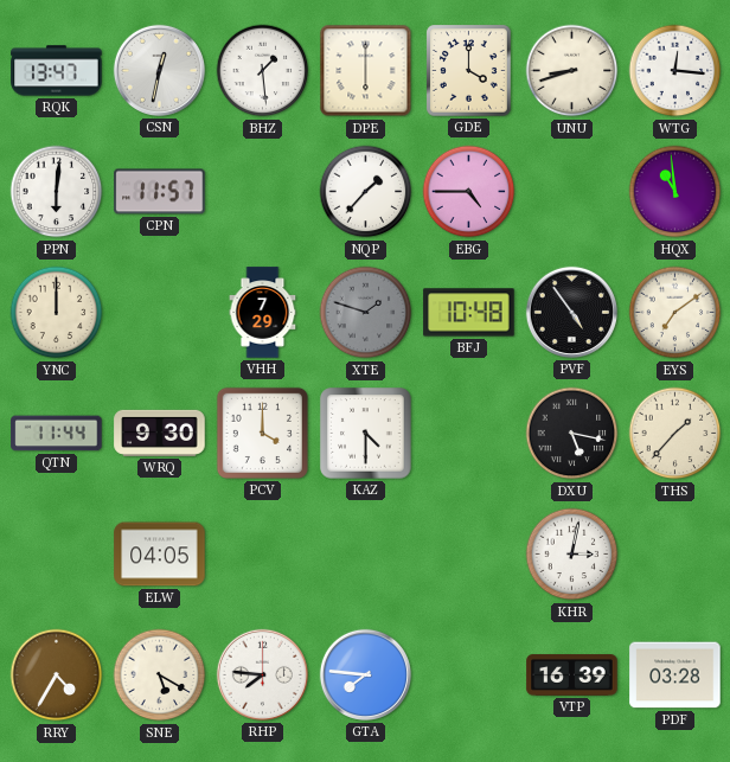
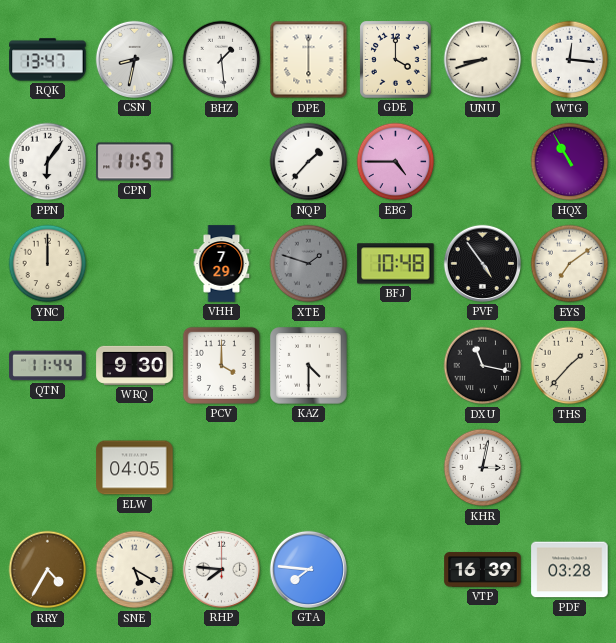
CSN: 12:32 -> 8:32 (134, 59)
PPN: 6:01 -> 6:06 (48, 162)
HQX: 10:59 -> 10:55 (570, 162)
DXU: 5:17 -> 11:17 (483, 366)
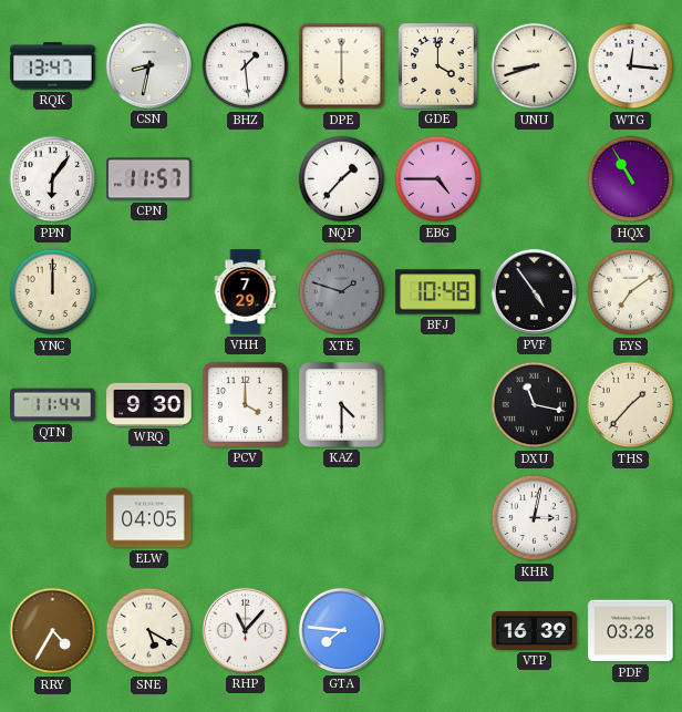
RHP: 7:46 -> 11:07 (245, 630)
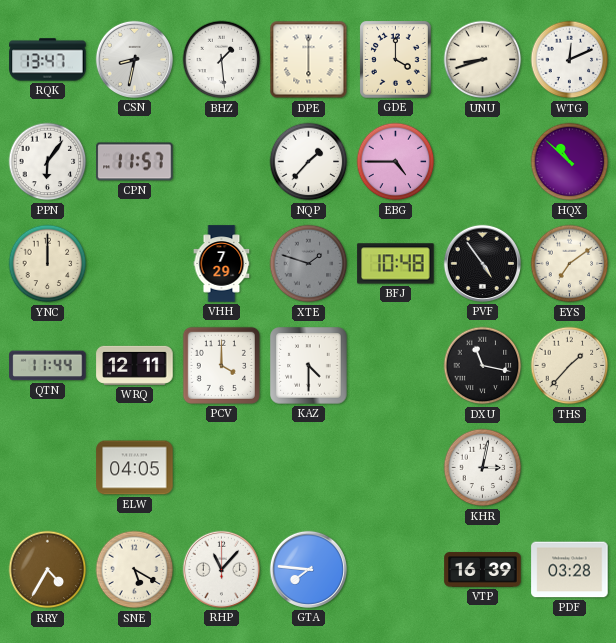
WTG: 12:16 -> 12:11 (570, 60)
HQX: 10:55 -> 10:52 (570, 162)
WRQ: 9:30 -> 12:11 (135, 365)
